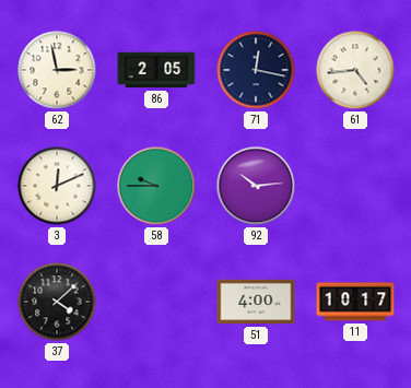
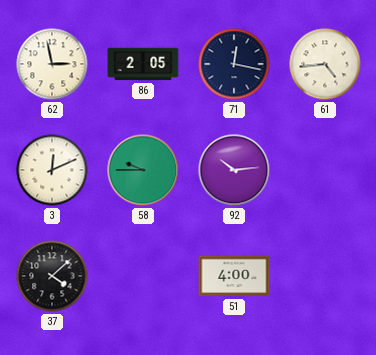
11: 10:17 -> none (355, 302)
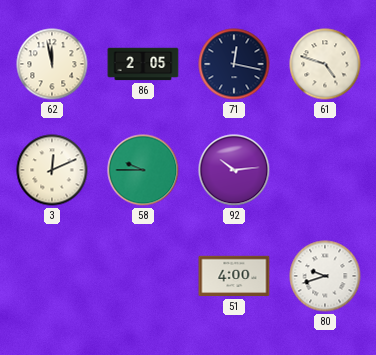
62: 2:58 -> 11:58 (52, 64)
61: 4:44 -> 4:48 (325, 64)
37: 4:08 -> none (52, 276)
80: none -> 9:42 (325, 276)
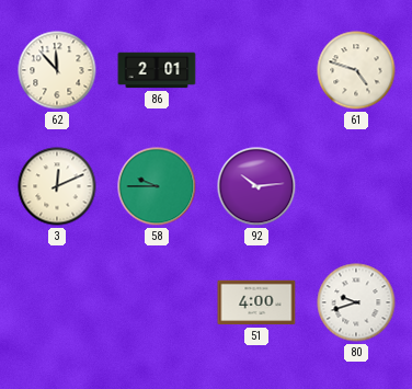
62: 11:58 -> 11:53 (57, 70)
86: 2:05 -> 2:01 (157, 70)
71: 12:17 -> none (234, 64)
